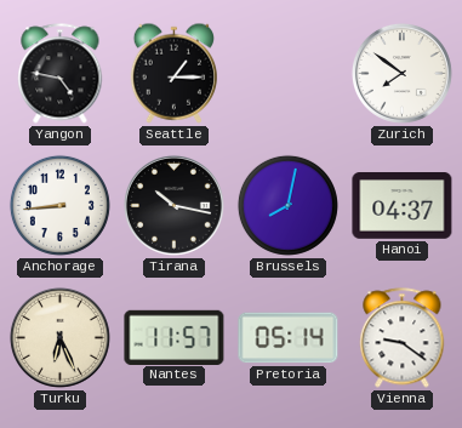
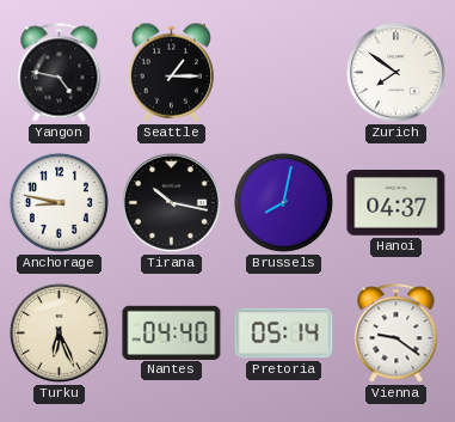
Anchorage: 8:44 -> 8:47 (59, 202)
Nantes: 11:57 -> 04:40 (172, 332)
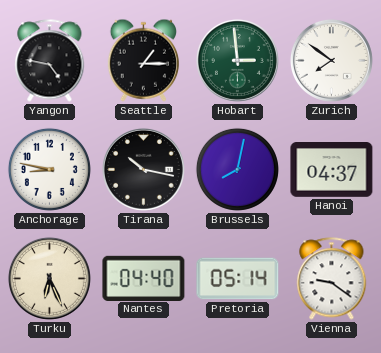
Hobart: none -> 2:59 (237, 60)
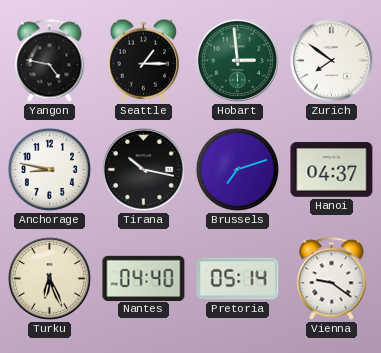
Brussels: 8:02 -> 7:12 (237, 169)
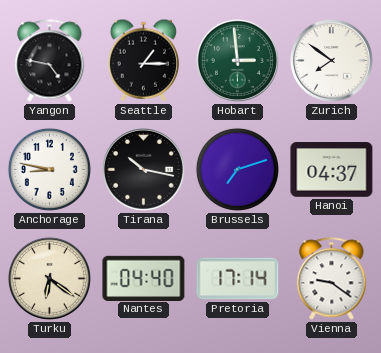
Turku: 6:26 -> 6:21 (49, 278)
Pretoria: 05:14 -> 17:14 (238, 279)
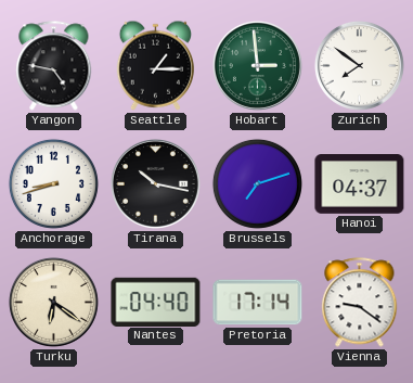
Anchorage: 8:47 -> 8:42 (53, 183)
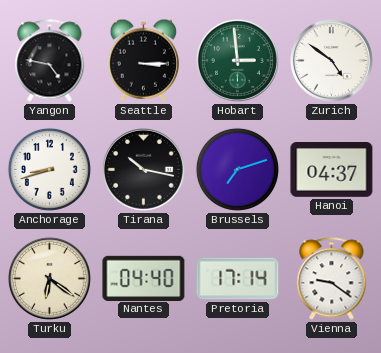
Seattle: 1:15 -> 3:15 (143, 60)
Zurich: 7:51 -> 4:51 (331, 60)
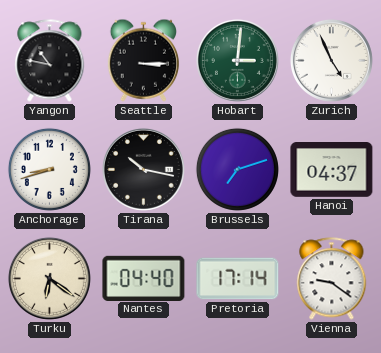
Yangon: 4:47 -> 10:47 (50, 61)
Hobart: 2:59 -> 3:01 (237, 60)
Zurich: 4:51 -> 4:56 (331, 60)
